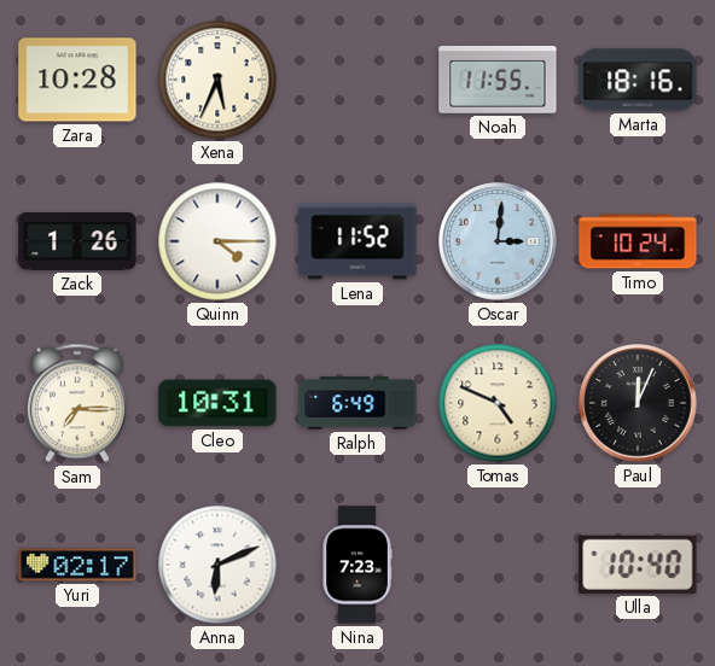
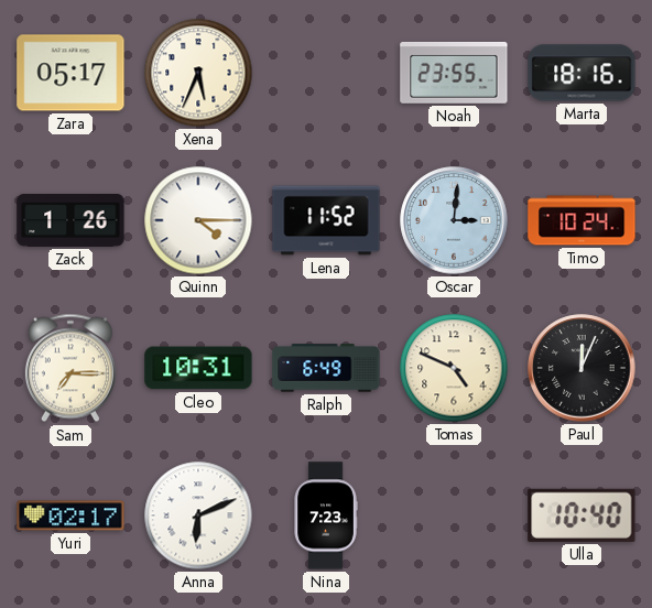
Zara: 10:28 -> 05:17 (70, 73)
Noah: 11:55 -> 23:55 (454, 73)
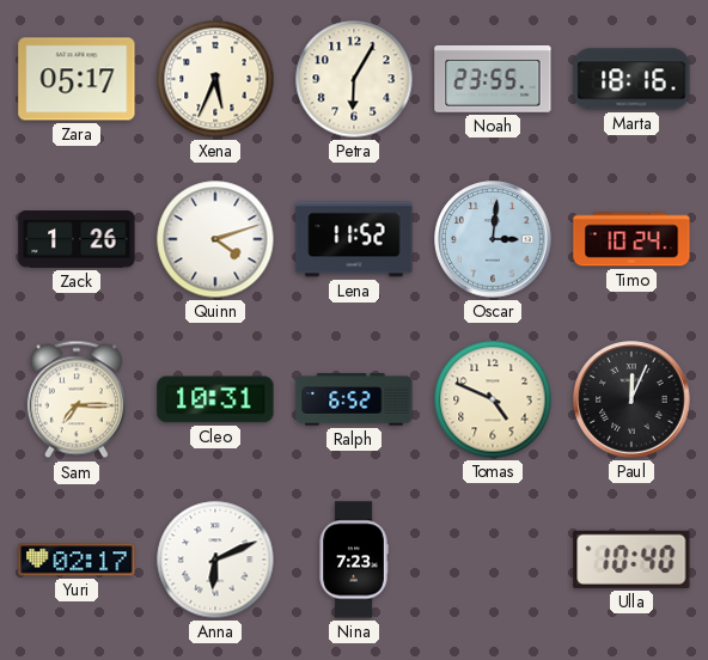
Petra: none -> 6:05 (354, 79)
Quinn: 4:15 -> 4:12 (215, 239)
Ralph: 6:49 -> 6:52 (354, 399)
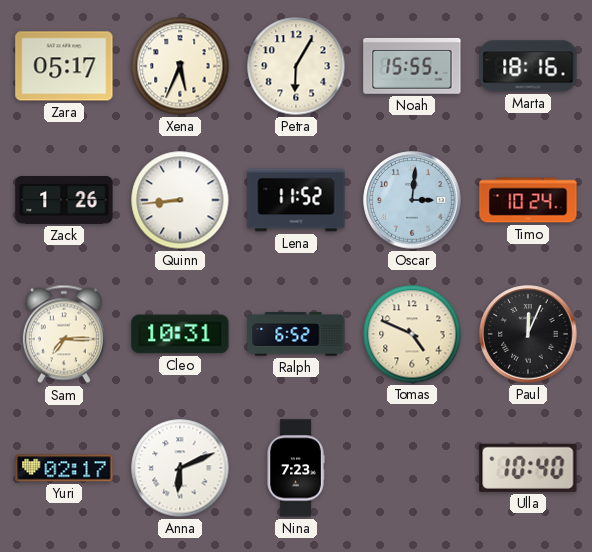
Noah: 23:55 -> 15:55 (412, 66)
Quinn: 4:12 -> 8:44 (180, 200)
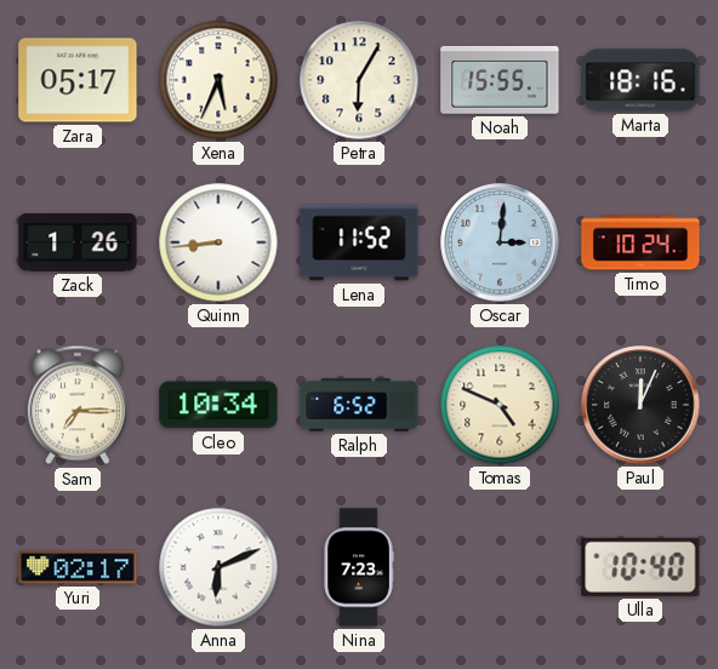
Cleo: 10:31 -> 10:34 (218, 405)
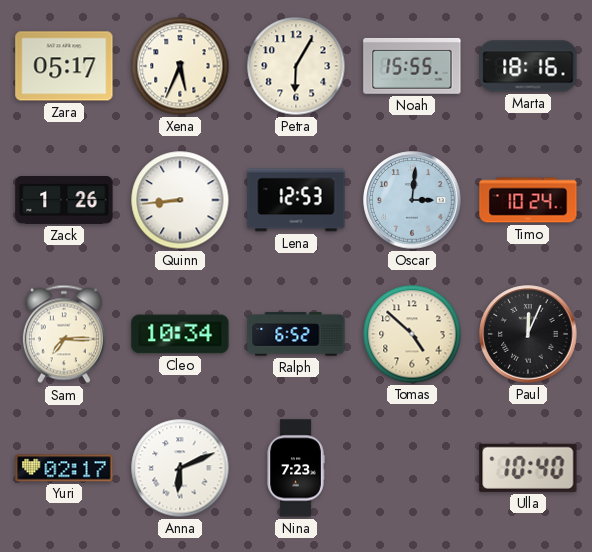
Lena: 11:52 -> 12:53 (296, 200)
Tomas: 4:49 -> 4:52 (412, 334)
